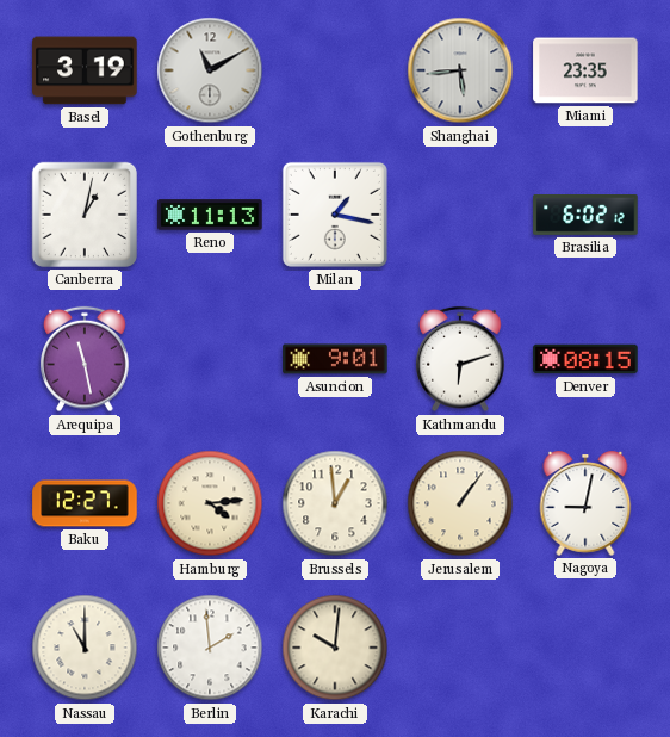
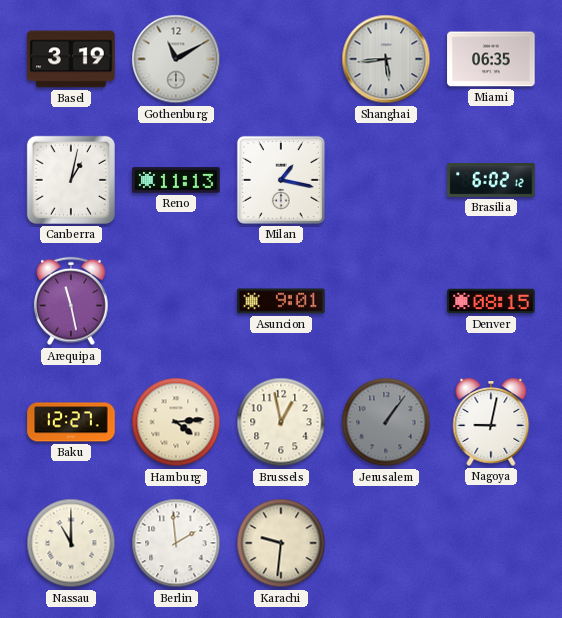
Miami: 23:35 -> 06:35 (491, 59)
Kathmandu: 6:12 -> none (460, 359)
Brussels: 12:59 -> 12:58 (281, 422)
Jerusalem dial: cream -> grey (386, 422)
Karachi: 10:01 -> 9:31 (281, 543)
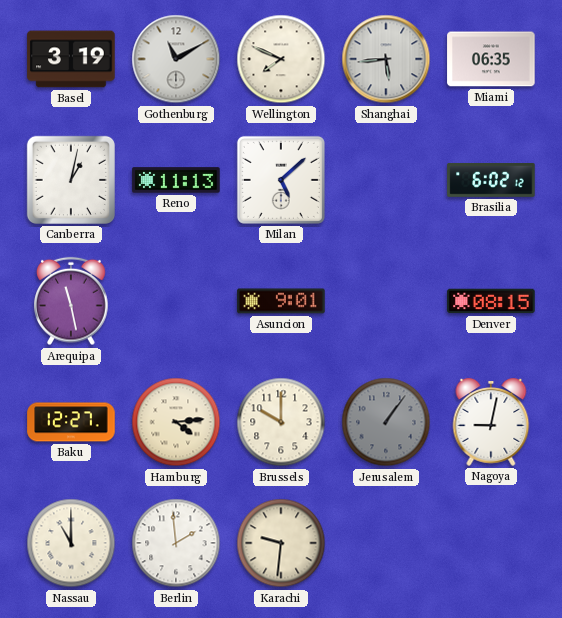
Wellington: none -> 7:49 (281, 59)
Milan: 1:17 -> 5:08 (281, 180)
Brussels: 12:58 -> 10:00 (281, 422)
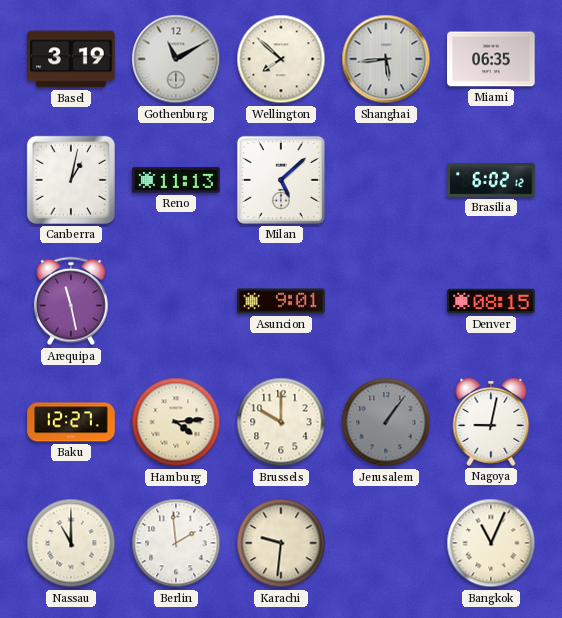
Wellington: 7:49 -> 7:52 (281, 59)
Bangkok: none -> 11:04 (491, 543)
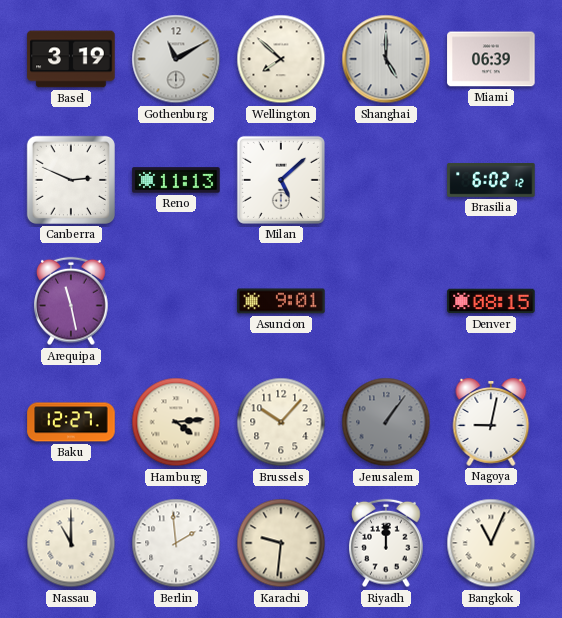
Shanghai: 5:44 -> 5:00 (386, 59)
Miami: 06:35 -> 06:39 (491, 59)
Canberra: 1:02 -> 2:49 (71, 180)
Brussels: 10:00 -> 10:07 (281, 422)
Riyadh: none -> 12:00 (386, 543)
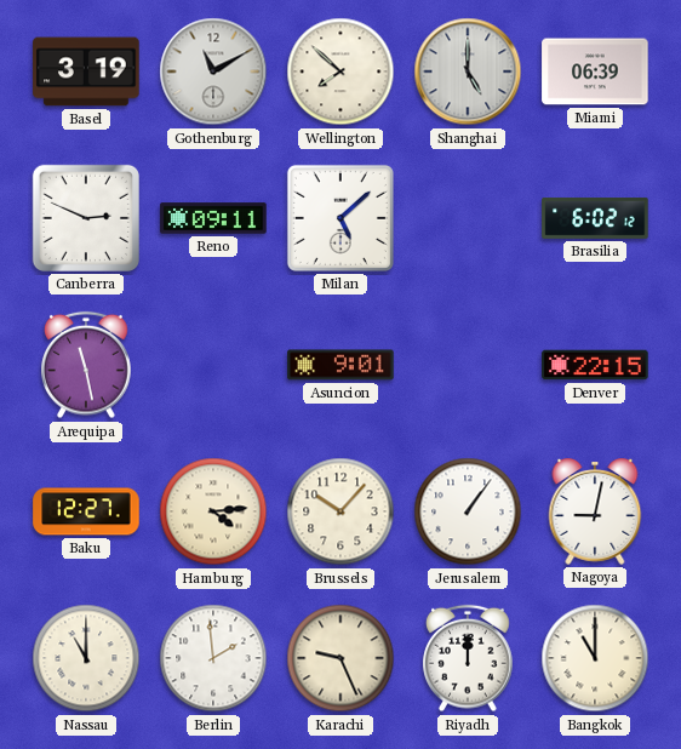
Reno: 11:13 -> 09:11 (213, 218)
Denver: 08:15 -> 22:15 (595, 365)
Jerusalem dial: grey -> white (468, 511)
Karachi: 9:31 -> 9:26 (340, 658)
Bangkok: 11:04 -> 11:00 (595, 658)
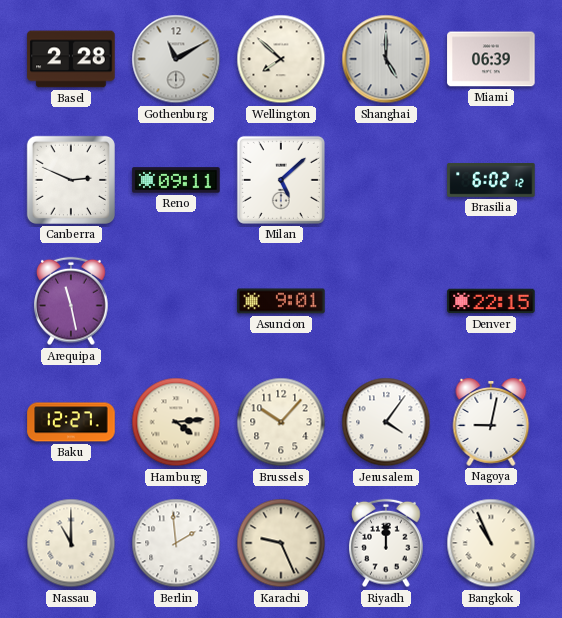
Basel: 3:19 -> 2:28 (71, 59)
Jerusalem: 1:06 -> 4:06 (386, 422)
Bangkok: 11:00 -> 10:56 (491, 543)
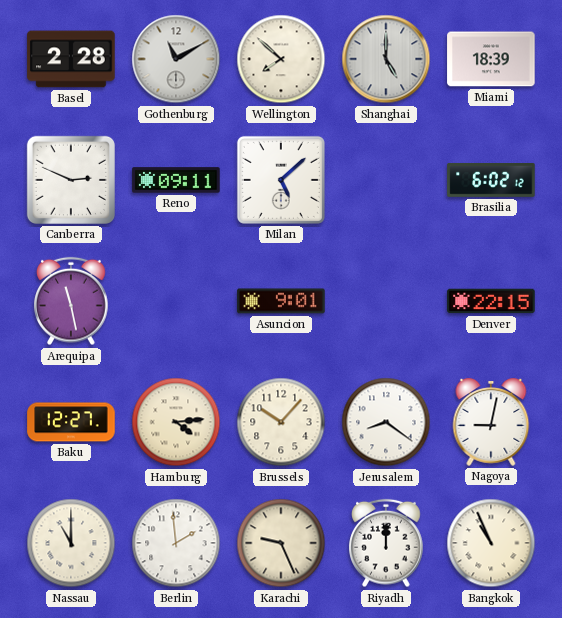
Miami: 06:39 -> 18:39 (491, 59)
Jerusalem: 4:06 -> 8:21 (386, 422)
